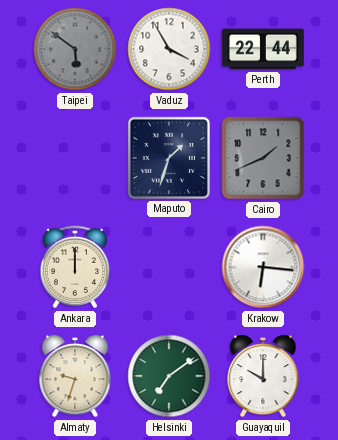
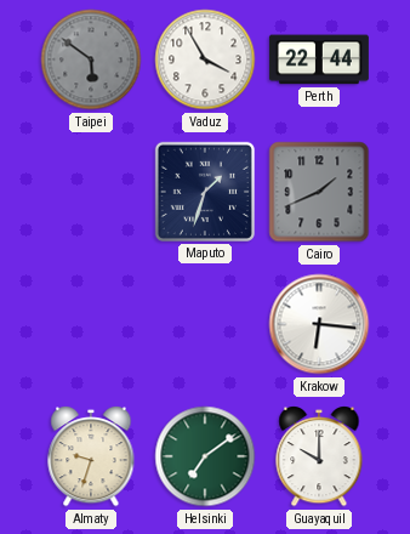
Ankara: 12:00 -> none (75, 267)
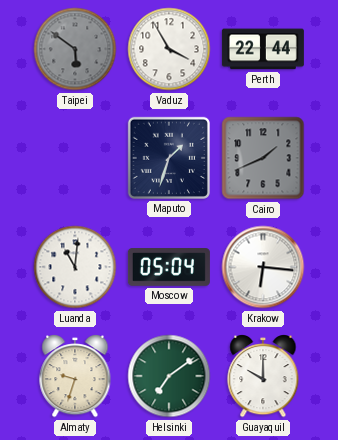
Luanda: none -> 11:01 (75, 267)
Moscow: none -> 05:04 (169, 267)
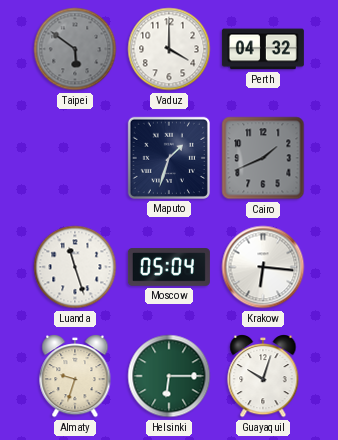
Vaduz: 3:55 -> 4:00 (169, 49)
Perth: 22:44 -> 04:32 (263, 49)
Luanda: 11:01 -> 11:27 (75, 267)
Helsinki: 7:09 -> 6:15 (169, 376)
Guayaquil: 10:00 -> 10:03 (263, 377)
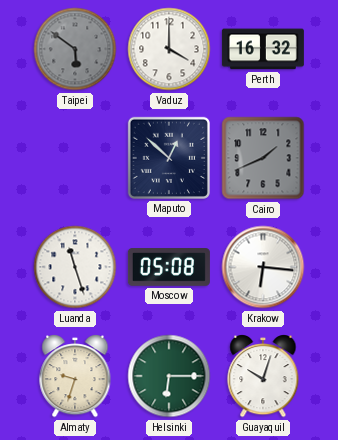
Perth: 04:32 -> 16:32 (263, 49)
Maputo: 1:33 -> 12:52 (169, 158)
Moscow: 05:04 -> 05:08 (169, 267)
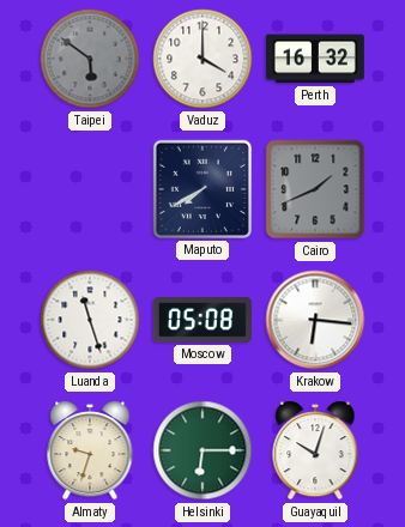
Maputo: 12:52 -> 7:40 (202, 189)
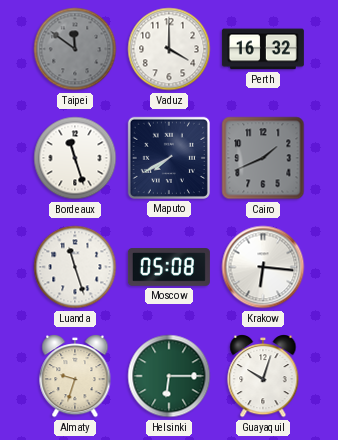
Taipei: 5:51 -> 11:51 (75, 49)
Bordeaux: none -> 11:27 (75, 158)
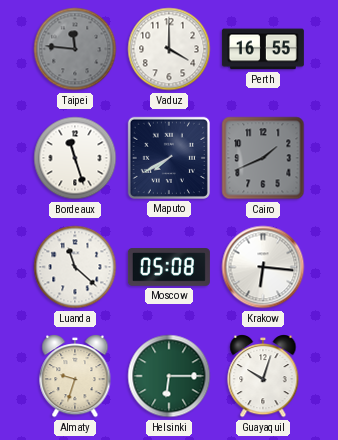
Taipei: 11:51 -> 11:46 (75, 49)
Perth: 16:32 -> 16:55 (263, 49)
Luanda: 11:27 -> 11:22 (75, 267)
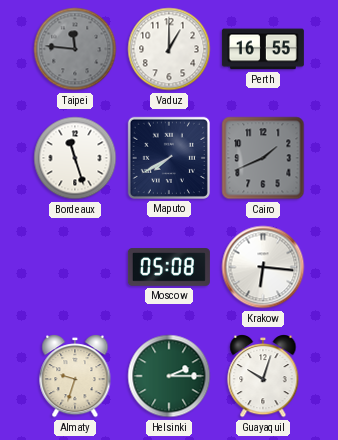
Vaduz: 4:00 -> 1:00 (169, 49)
Luanda: 11:22 -> none (75, 267)
Helsinki: 6:15 -> 2:15 (169, 376)
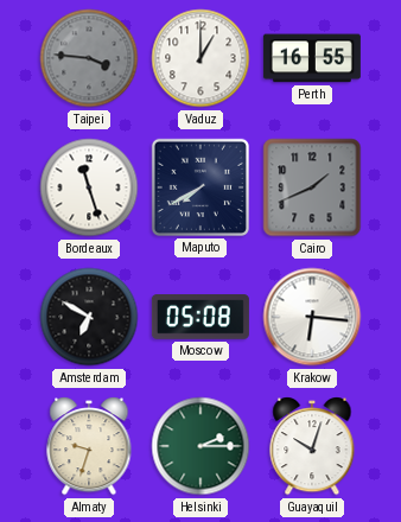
Taipei: 11:46 -> 3:46 (89, 58)
Amsterdam: none -> 6:50 (89, 317)
